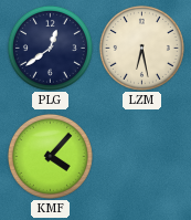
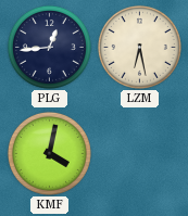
PLG: 12:39 -> 12:44 (49, 47)
KMF: 4:07 -> 4:02 (49, 153)
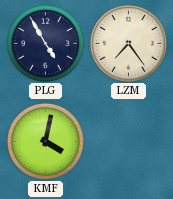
PLG: 12:44 -> 4:55 (45, 43)
LZM: 6:28 -> 7:24 (128, 43)
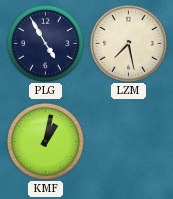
LZM: 7:24 -> 7:28 (128, 43)
KMF: 4:02 -> 1:02 (45, 141)
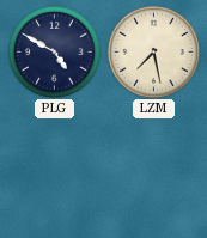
PLG: 4:55 -> 4:50 (54, 51)
KMF: 1:02 -> none (45, 141)
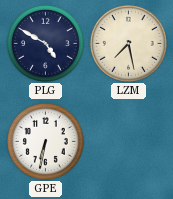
GPE: none -> 6:32 (45, 141)
